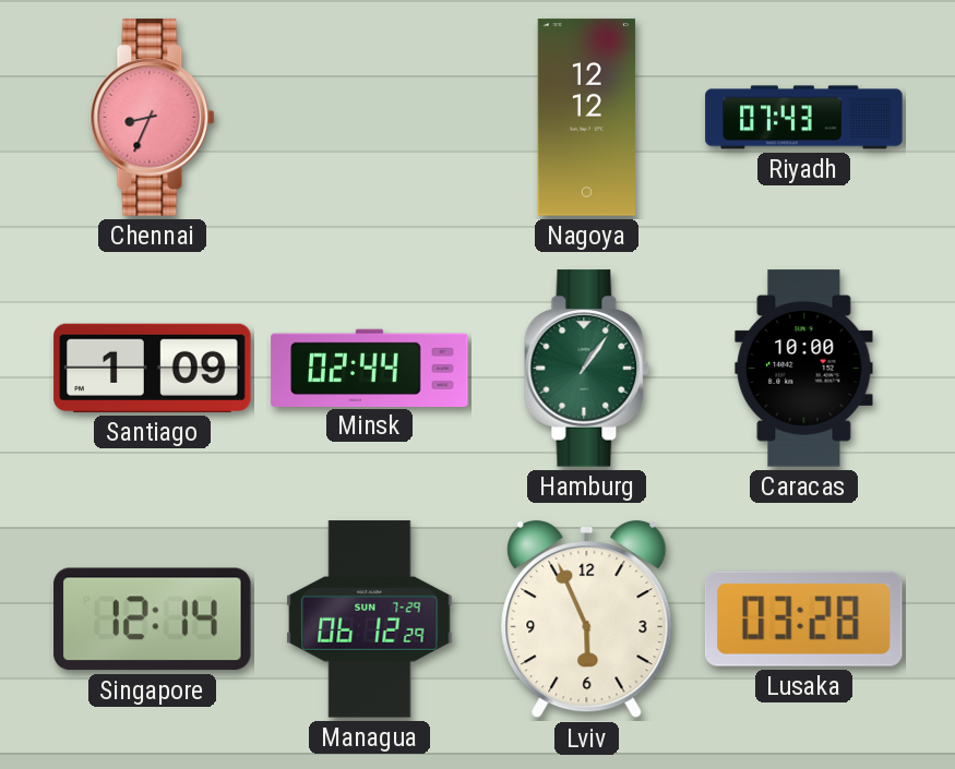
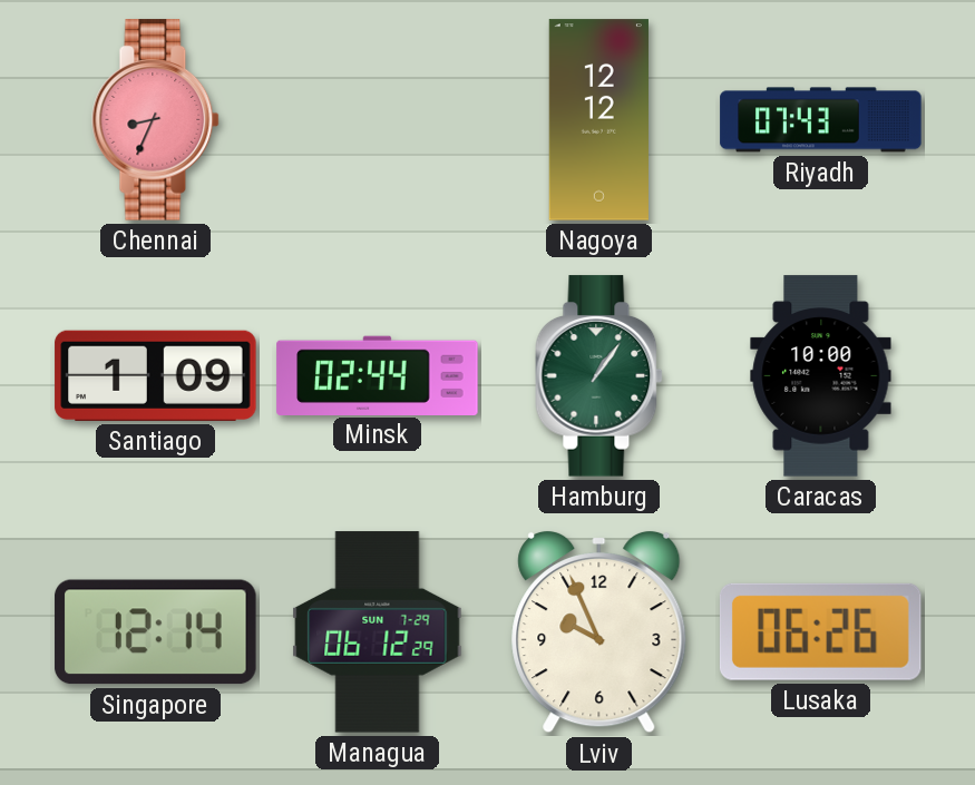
Lviv: 5:56 -> 9:56 (599, 632)
Lusaka: 03:28 -> 06:26 (820, 631)
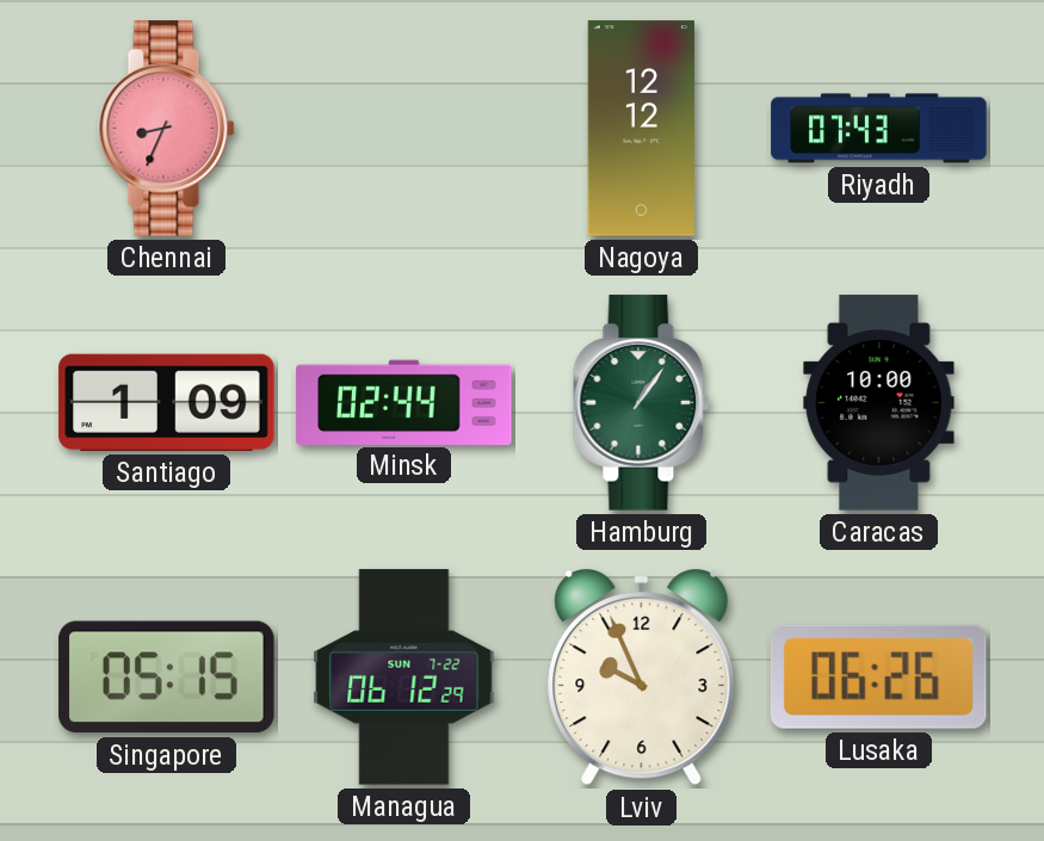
Singapore: 12:14 -> 05:15 (167, 678)
Managua date: SUN 7-29 -> SUN 7-22 (404, 678)
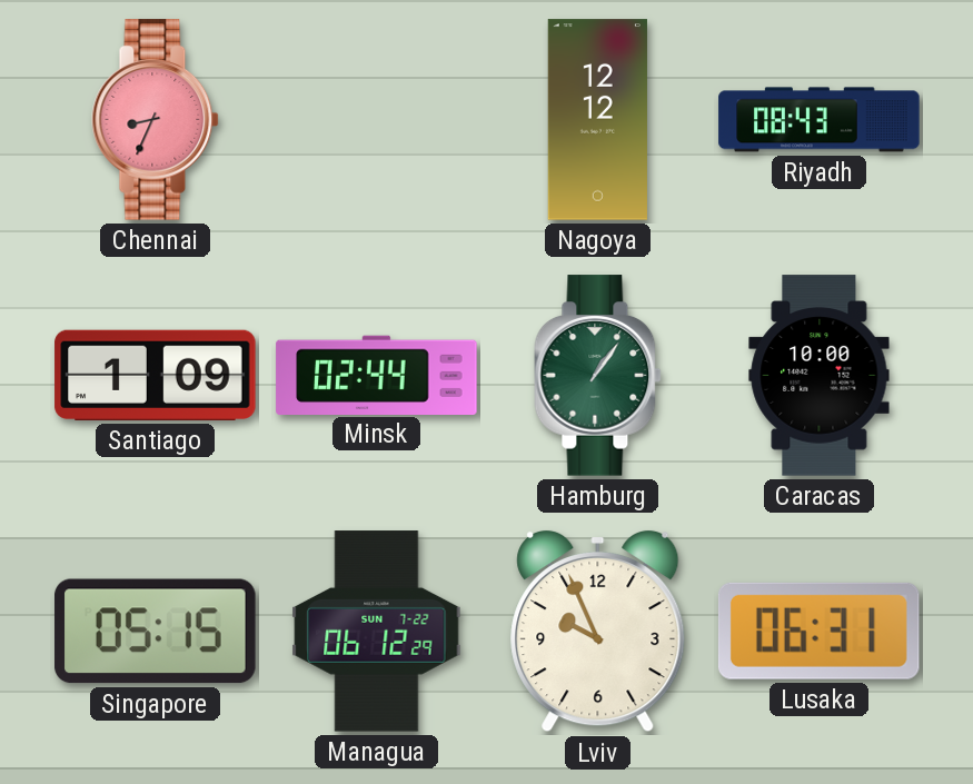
Riyadh: 07:43 -> 08:43 (820, 120)
Lusaka: 06:26 -> 06:31 (818, 631)
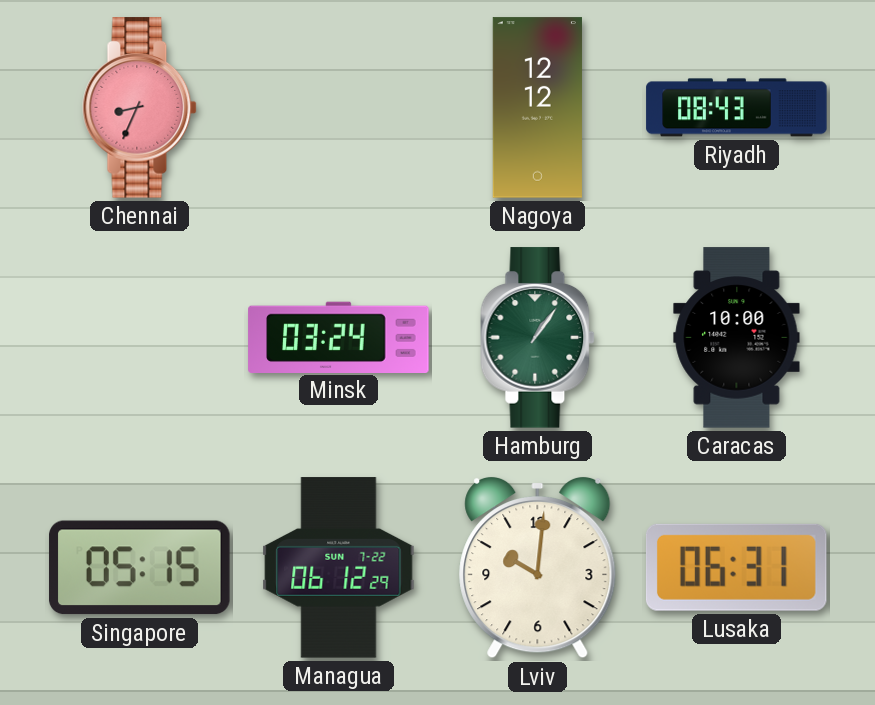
Santiago: 1:09 -> none (156, 375)
Minsk: 02:44 -> 03:24 (339, 337)
Lviv: 9:56 -> 10:01 (538, 568)
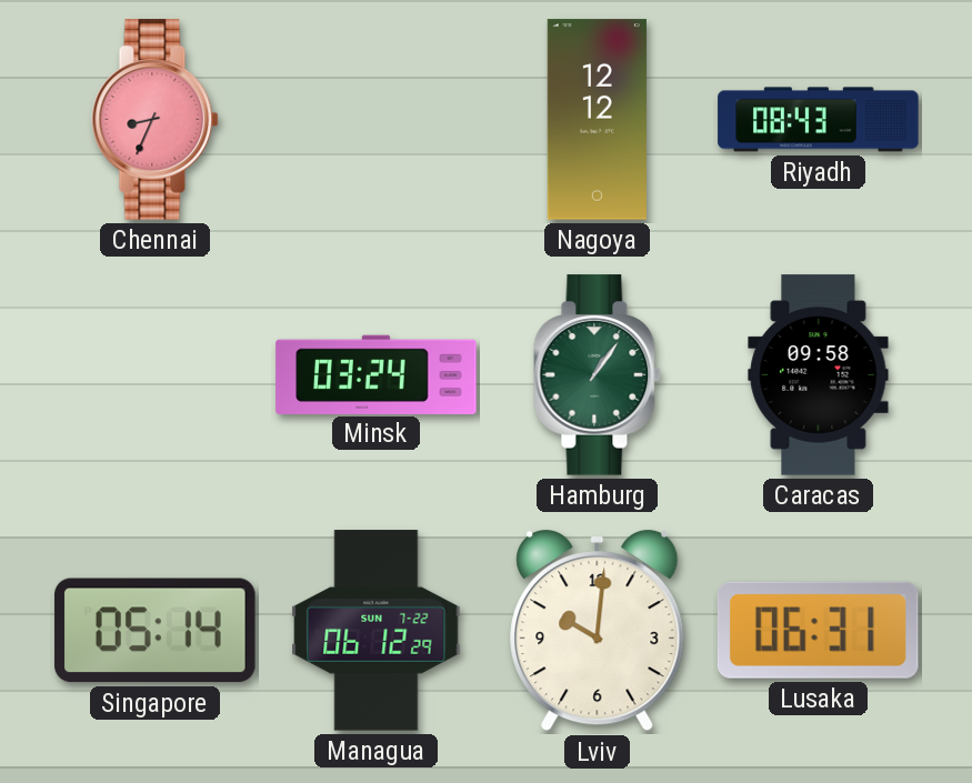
Caracas: 10:00 -> 09:58 (819, 375)
Singapore: 05:15 -> 05:14 (156, 631)
